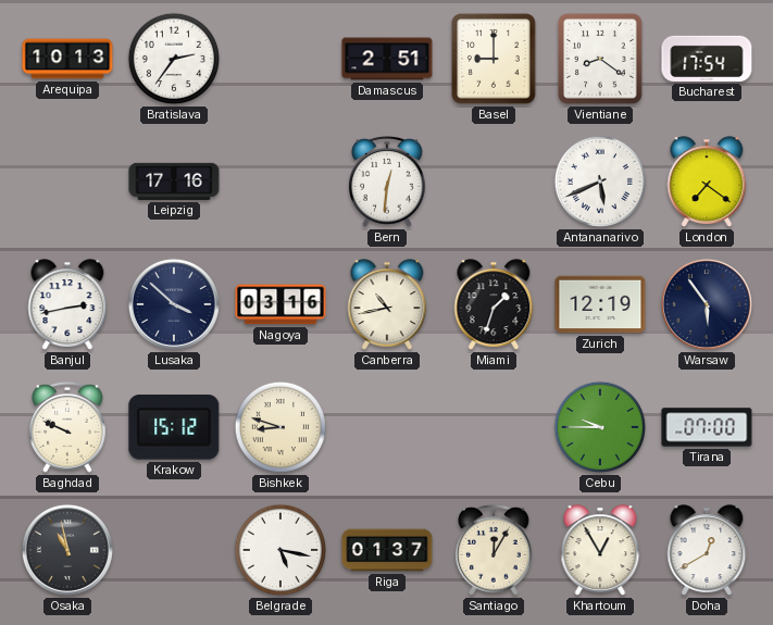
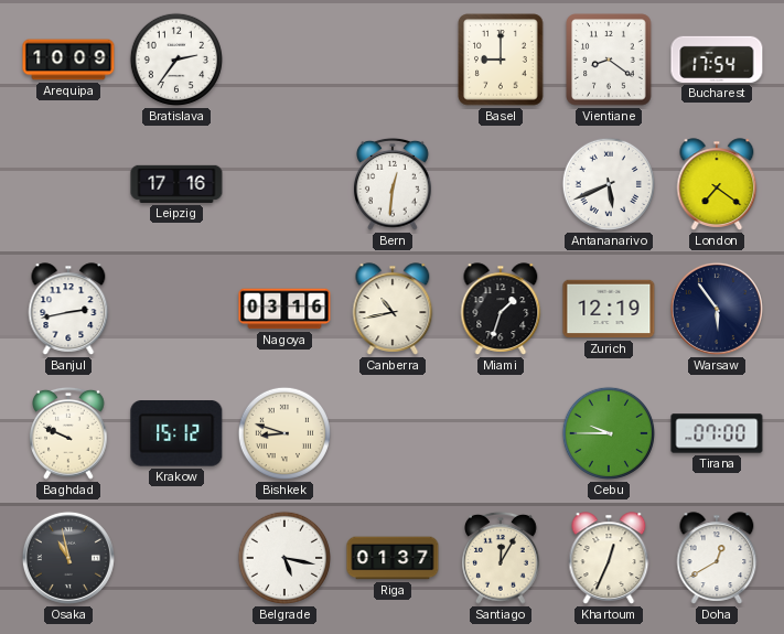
Arequipa: 10:13 -> 10:09 (68, 60)
Damascus: 2:51 -> none (387, 59)
Lusaka: 3:52 -> none (174, 304)
Khartoum: 12:55 -> 12:34 (609, 558)
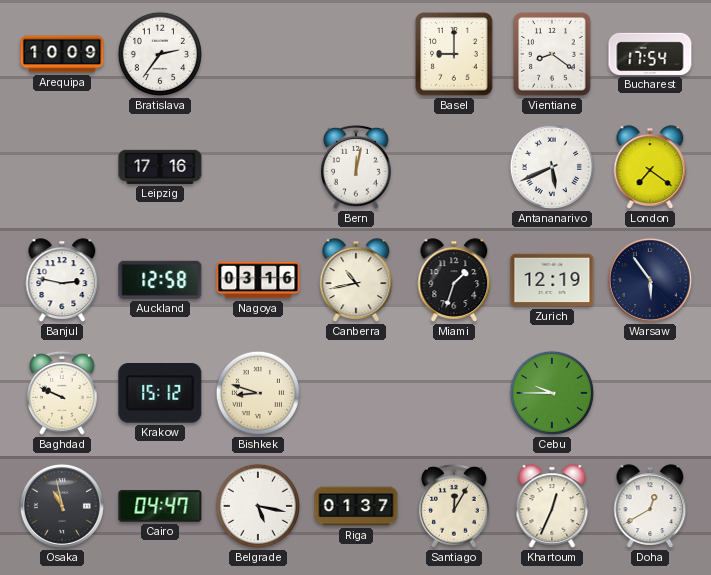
Bern: 12:31 -> 12:02 (357, 167)
Banjul: 2:43 -> 2:47 (62, 280)
Auckland: none -> 12:58 (160, 280)
Tirana: 07:00 -> none (717, 433)
Cairo: none -> 04:47 (160, 506)
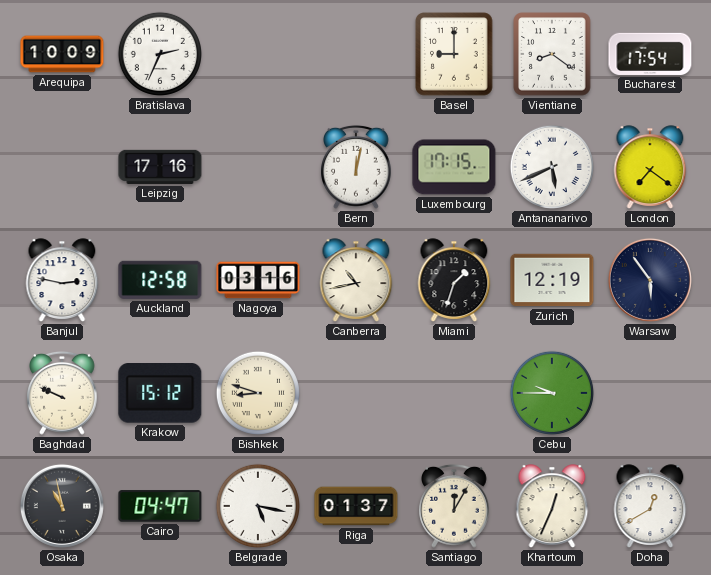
Bratislava: 2:36 -> 2:34 (160, 54)
Luxembourg: none -> 17:15 (454, 167)
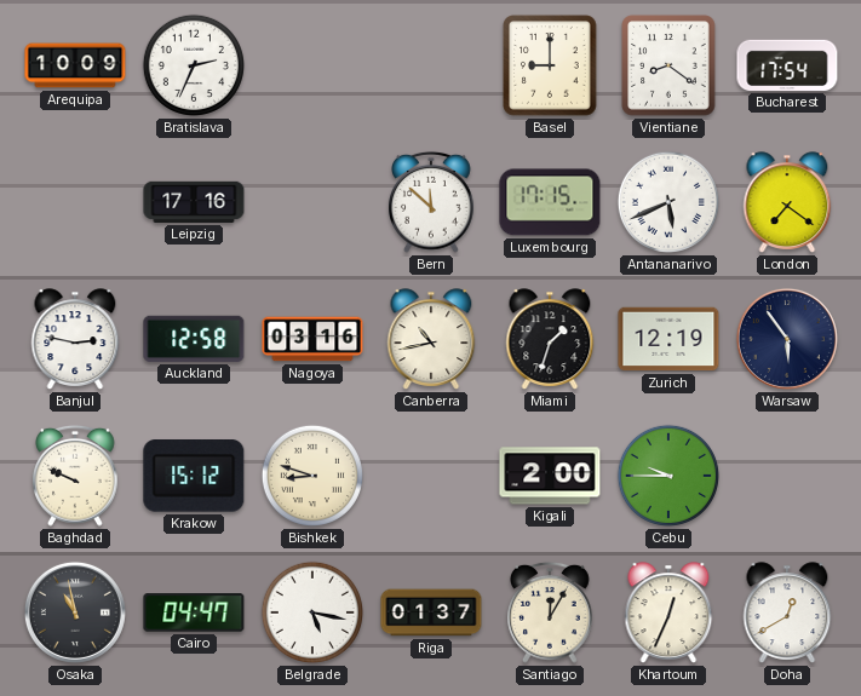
Bern: 12:02 -> 11:52 (432, 202)
Kigali: none -> 2:00 (550, 476)
